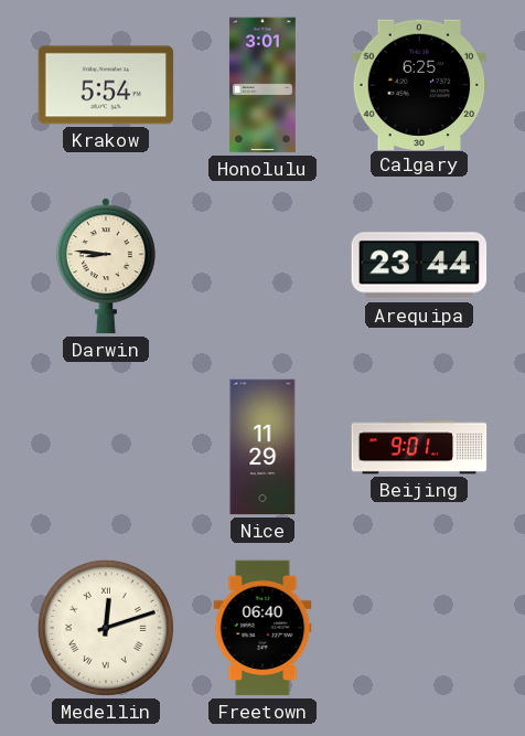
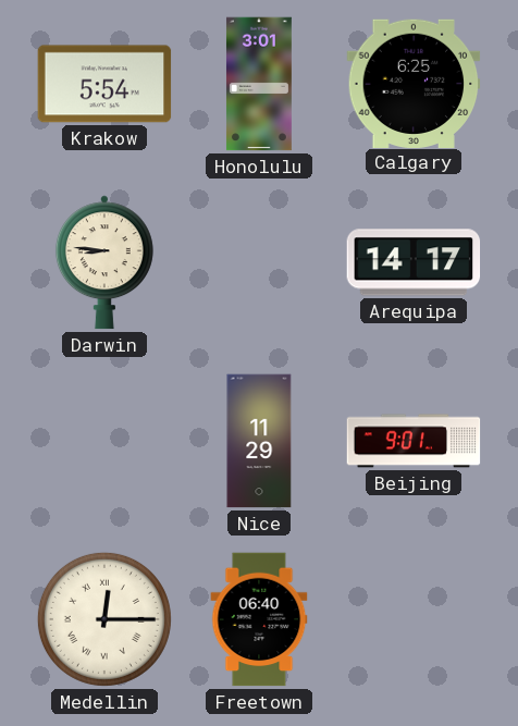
Arequipa: 23:44 -> 14:17 (414, 262)
Medellin: 12:12 -> 12:15 (104, 619)
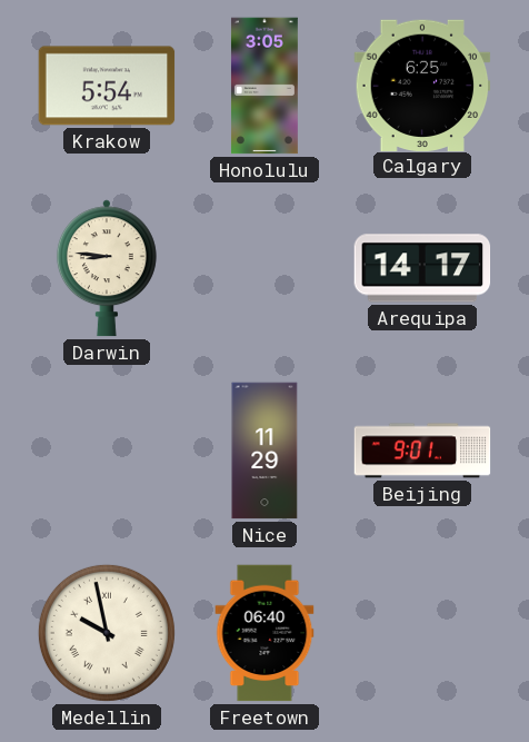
Honolulu: 3:01 -> 3:05 (264, 86)
Medellin: 12:15 -> 9:58 (107, 633)
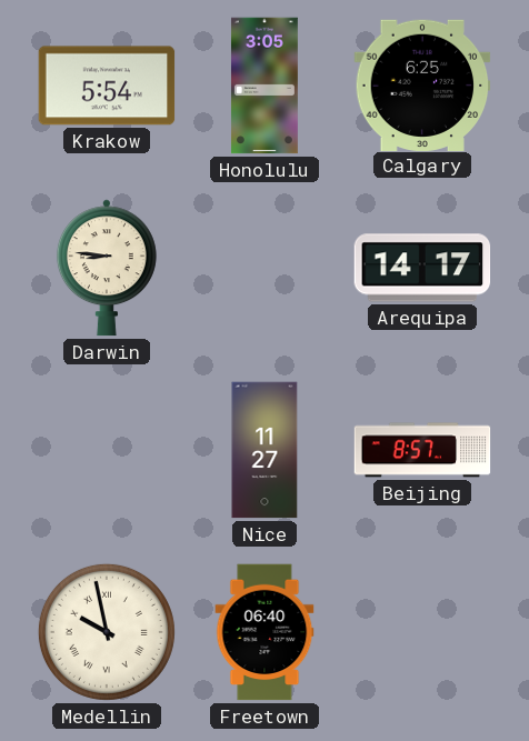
Nice: 11:29 -> 11:27 (264, 450)
Beijing: 9:01 -> 8:57 (422, 450)
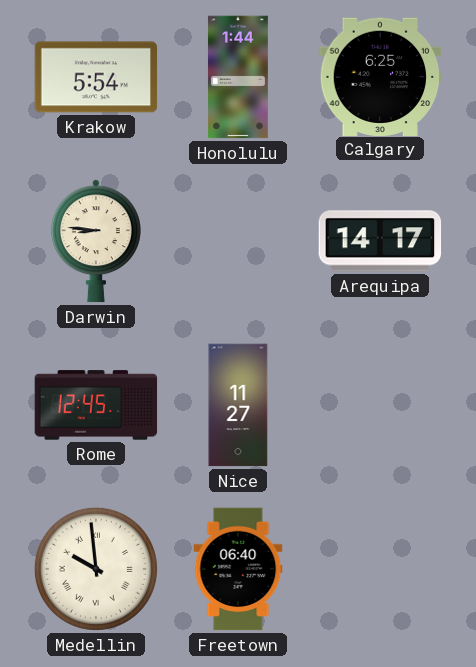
Honolulu: 3:05 -> 1:44 (238, 77)
Rome: none -> 12:45 (96, 405)
Beijing: 8:57 -> none (422, 450)
Medellin: 9:58 -> 9:59 (96, 569)
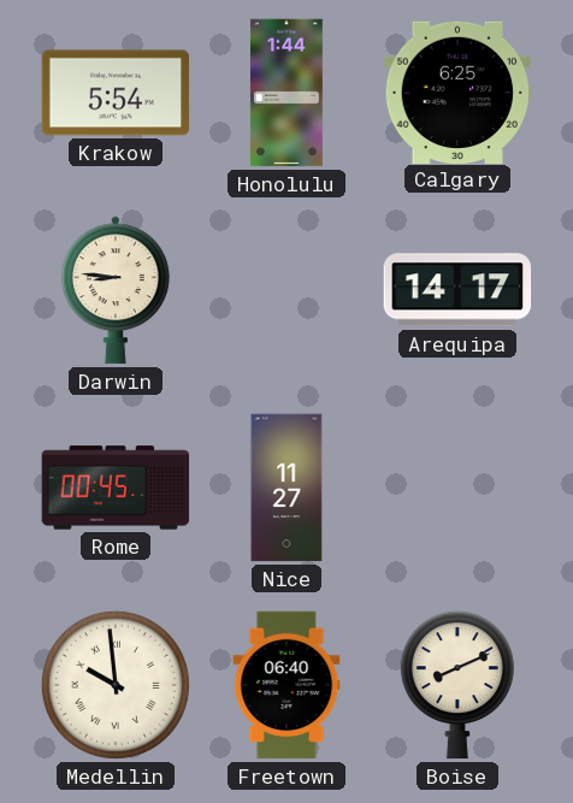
Rome: 12:45 -> 00:45 (116, 488)
Boise: none -> 8:11 (457, 685)
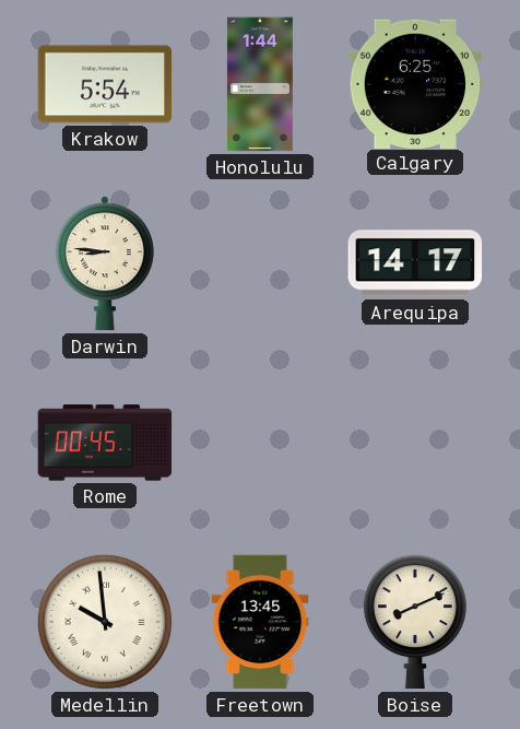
Nice: 11:27 -> none (286, 488)
Freetown: 06:40 -> 13:45 (260, 622)
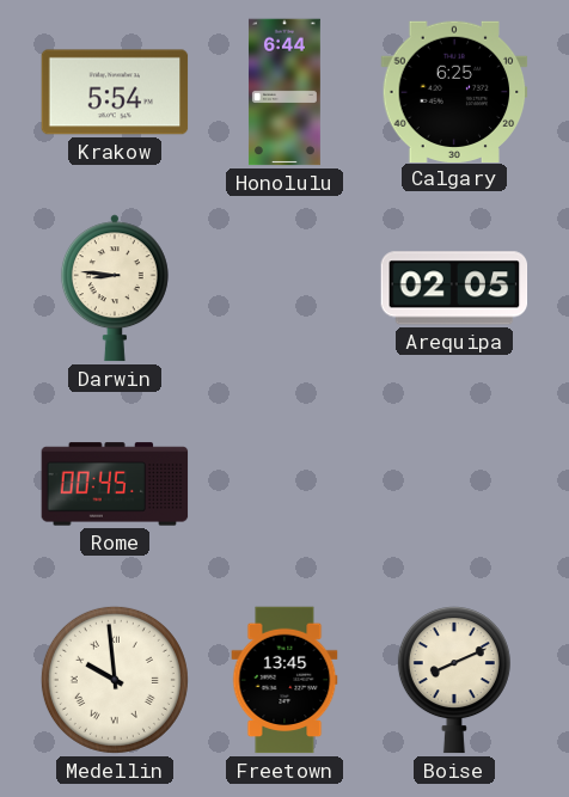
Honolulu: 1:44 -> 6:44 (284, 92)
Arequipa: 14:17 -> 02:05 (454, 288)
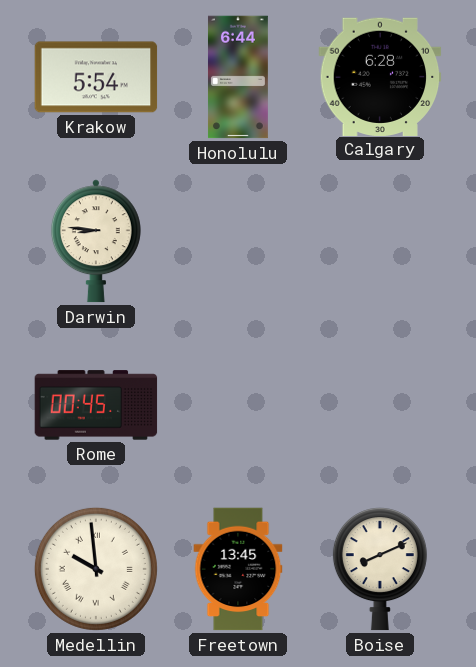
Calgary: 6:25 -> 6:28 (380, 76)
Arequipa: 02:05 -> none (454, 288)
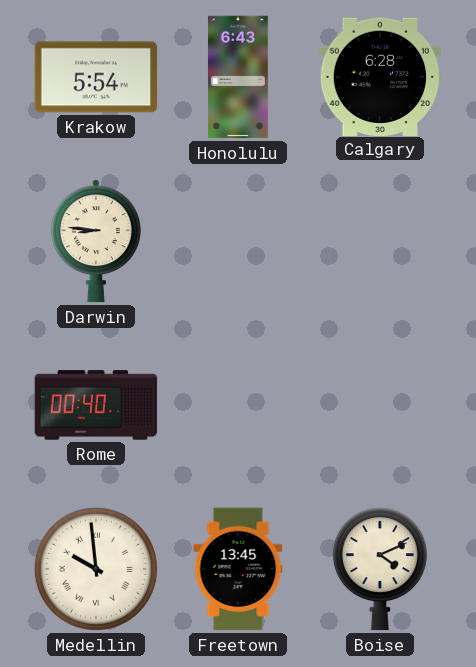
Honolulu: 6:44 -> 6:43 (238, 77)
Rome: 00:45 -> 00:40 (96, 405)
Boise: 8:11 -> 4:11 (380, 569)
